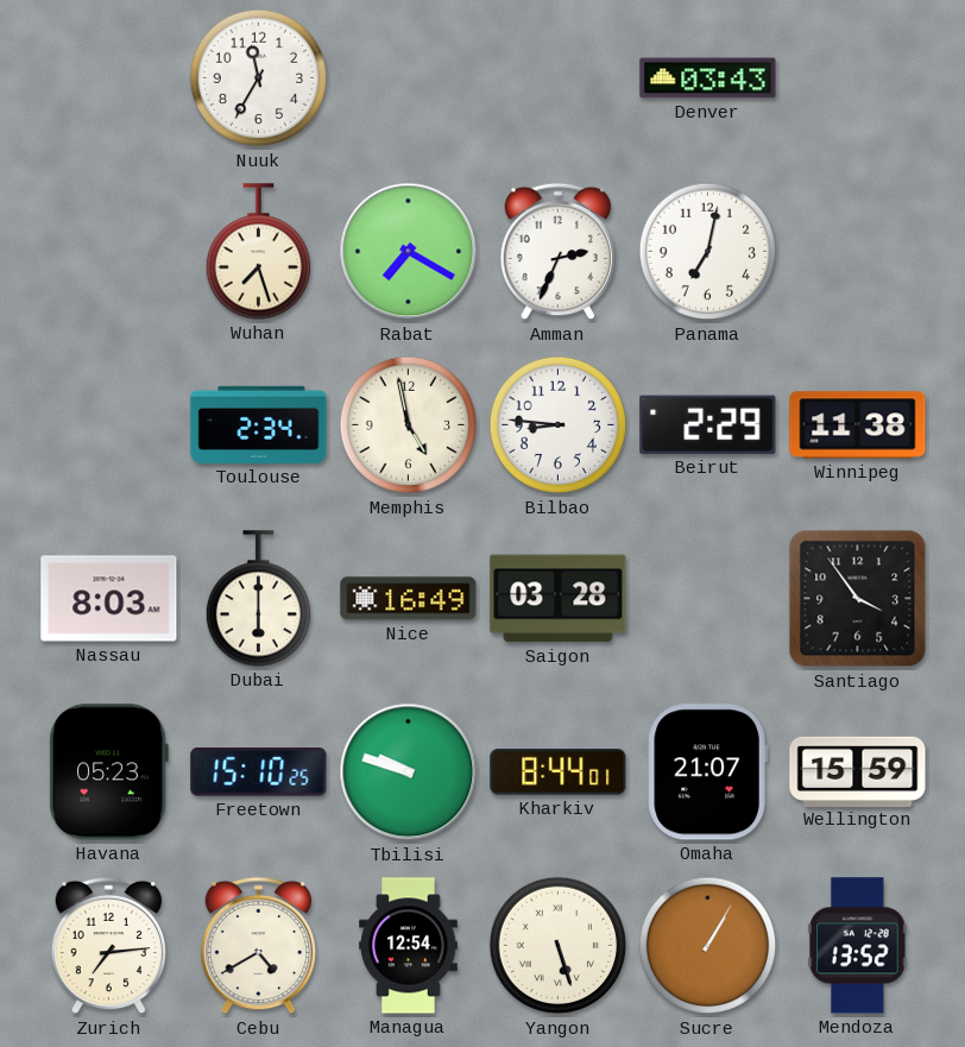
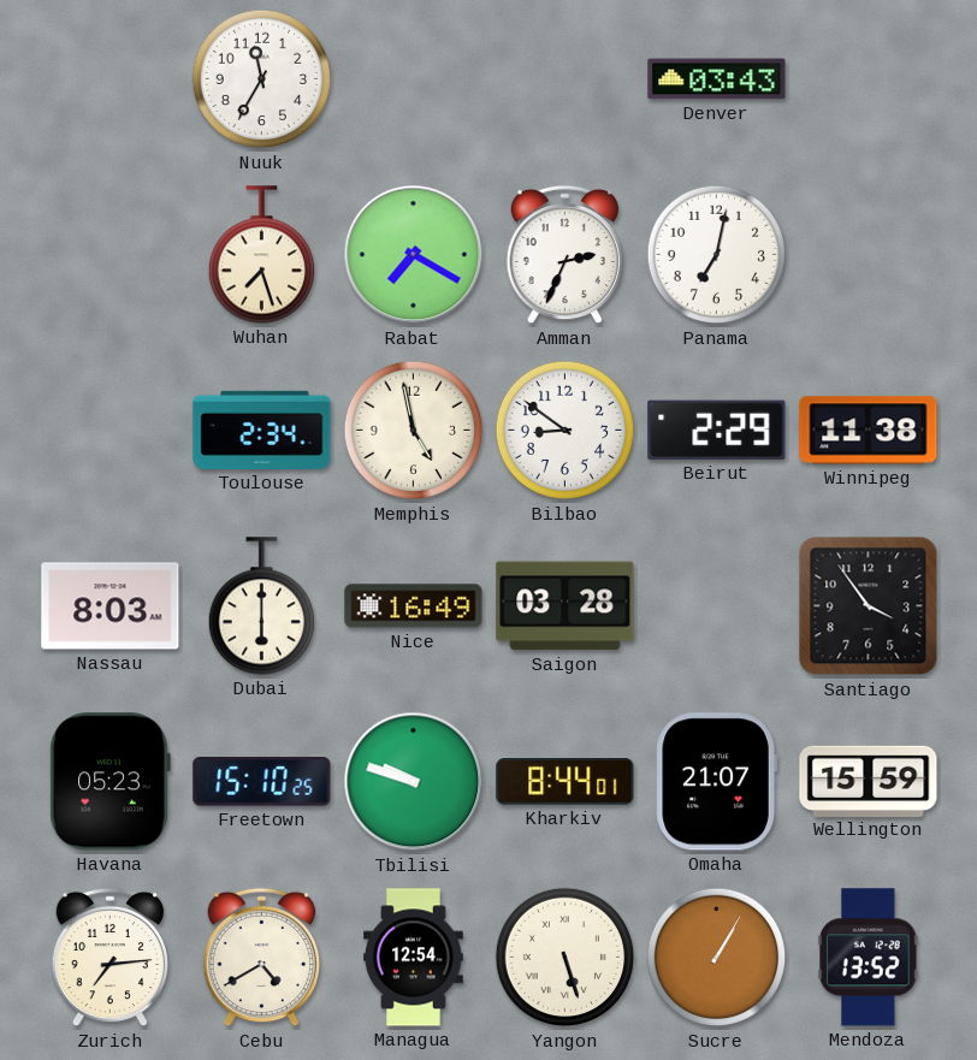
Bilbao: 8:46 -> 8:51 (566, 431)
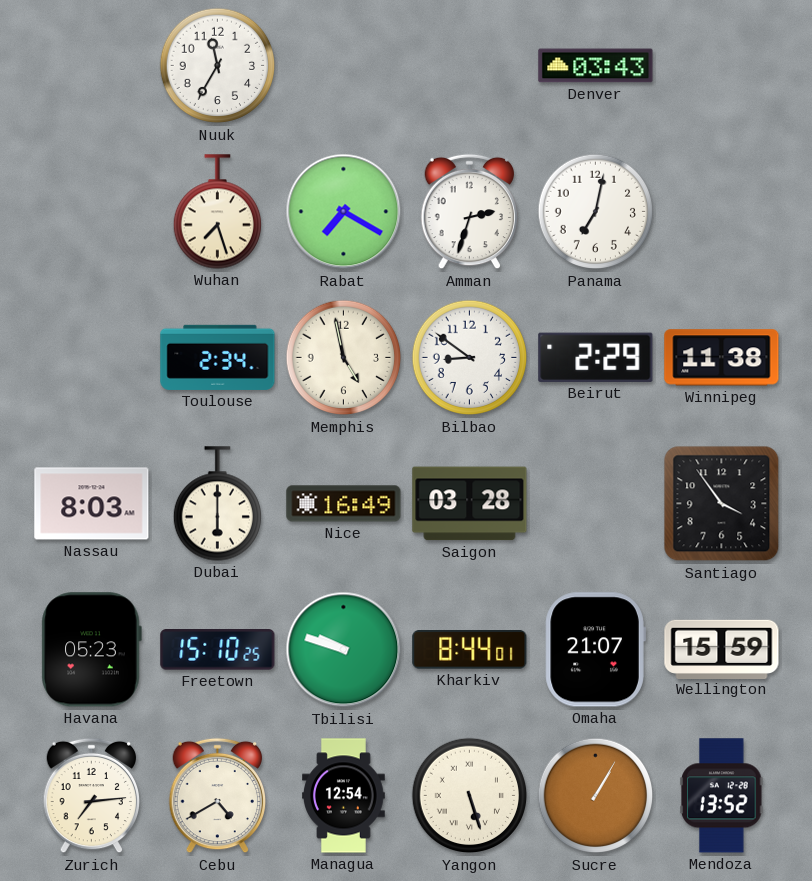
Amman: 2:34 -> 2:33 (469, 212)
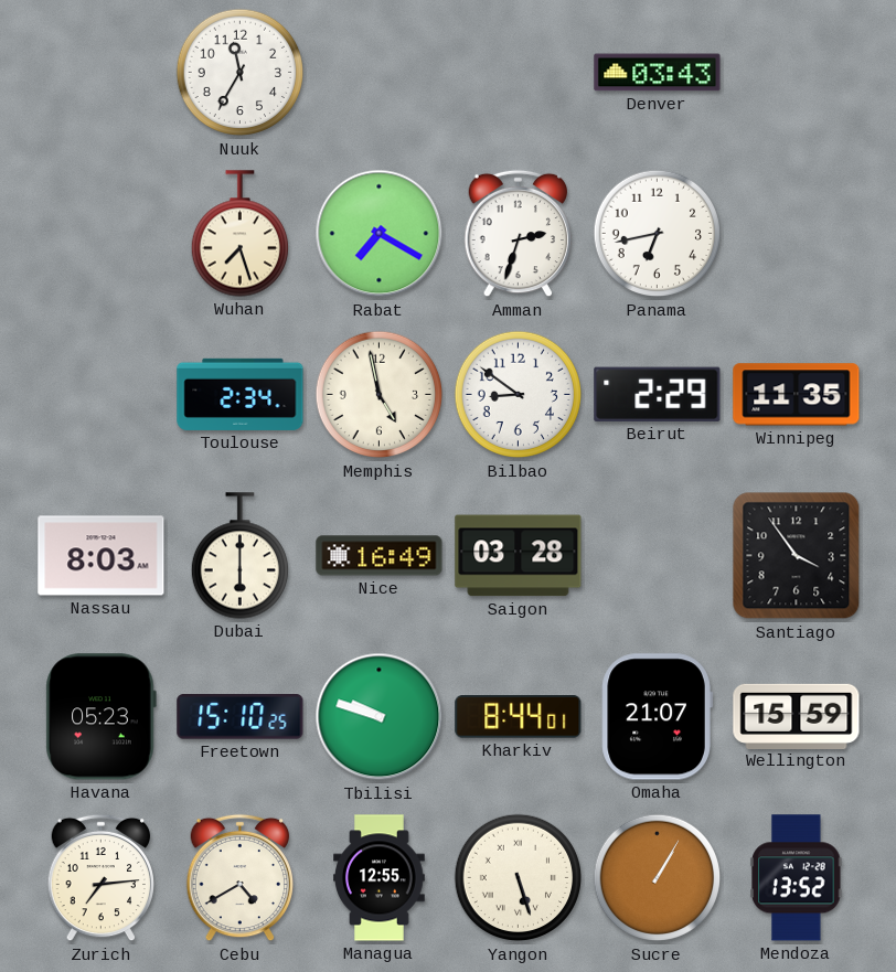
Panama: 7:02 -> 6:43 (658, 234)
Winnipeg: 11:38 -> 11:35 (797, 395)
Managua: 12:54 -> 12:55 (380, 878)
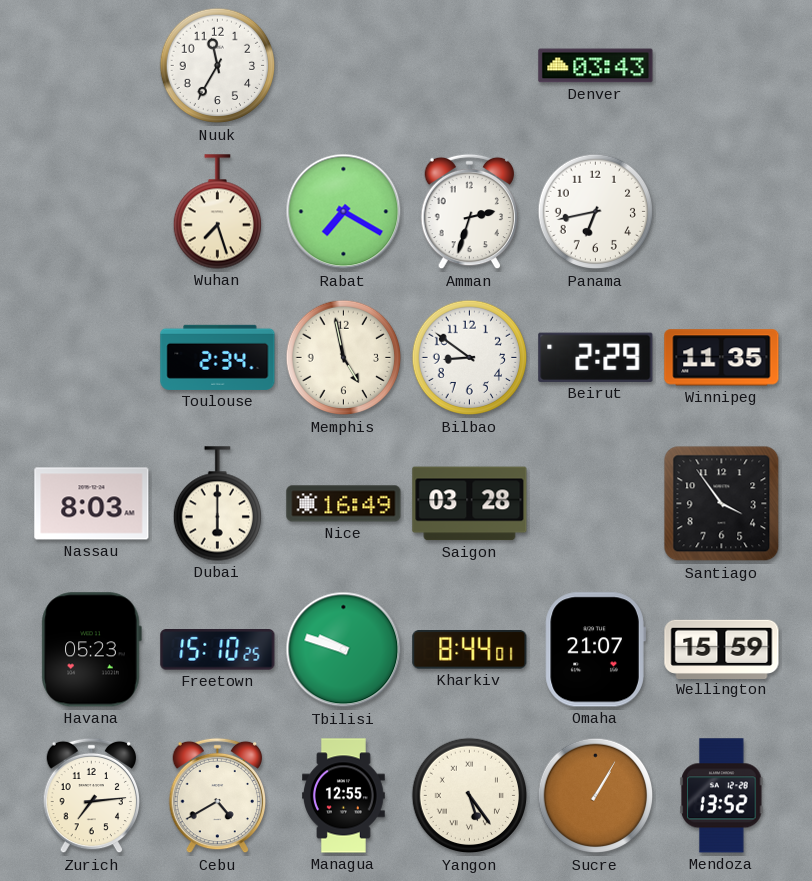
Yangon: 5:27 -> 5:24 (470, 796)
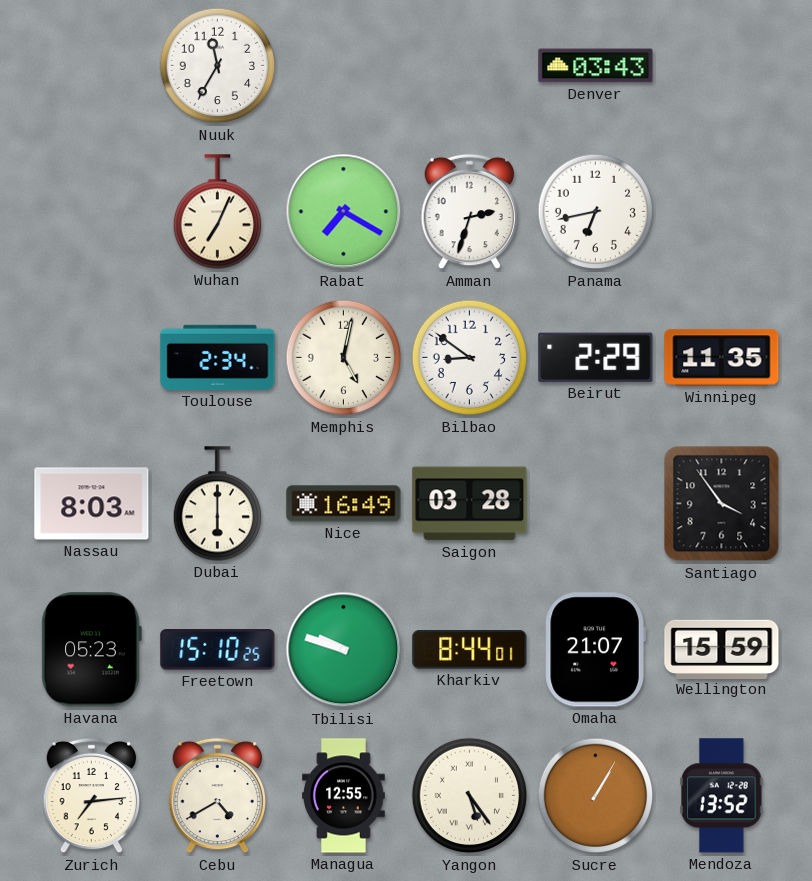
Wuhan: 7:27 -> 7:04 (217, 212)
Memphis: 4:58 -> 5:02 (344, 358)
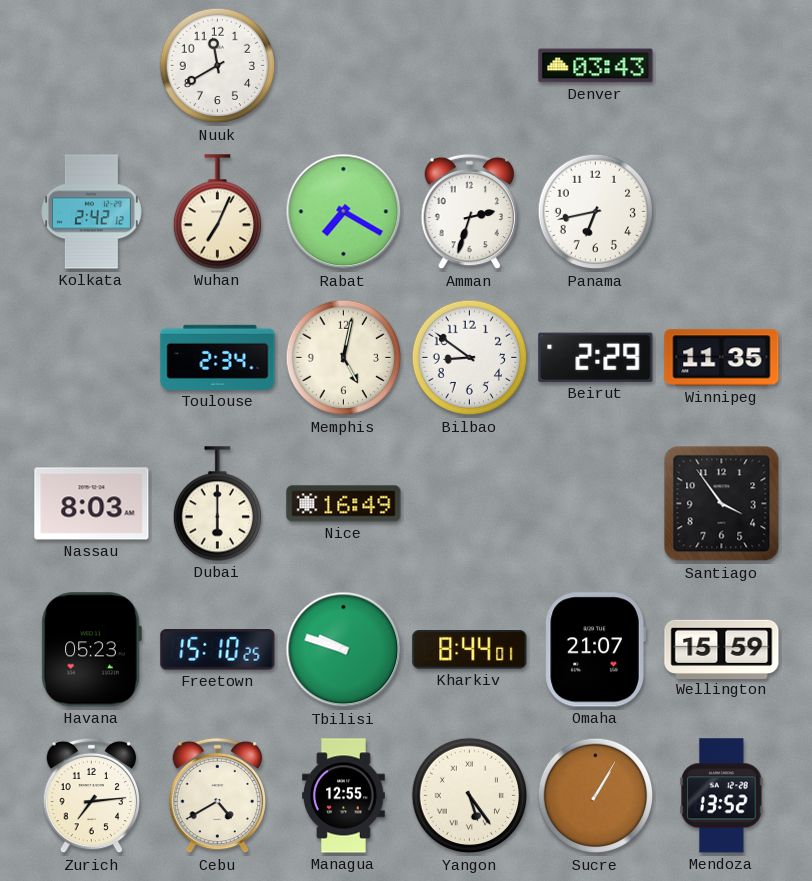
Nuuk: 11:35 -> 11:40 (218, 66)
Kolkata: none -> 2:42 (92, 212)
Saigon: 03:28 -> none (470, 504)
